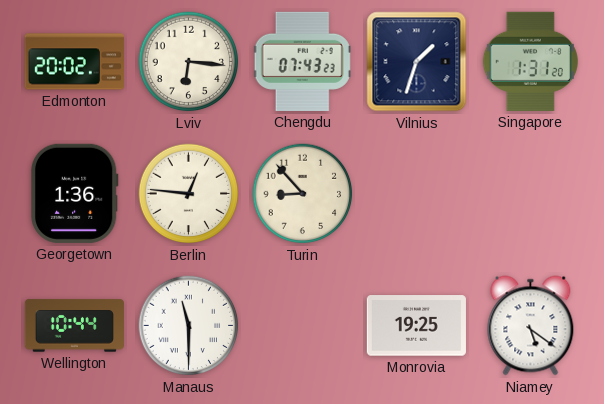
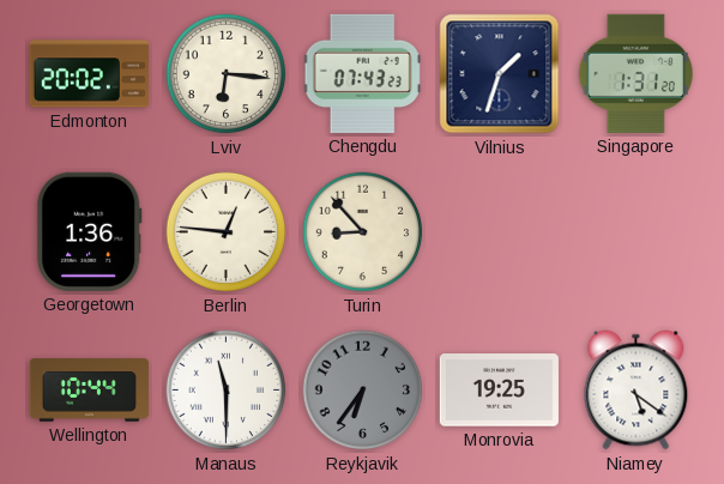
Reykjavik: none -> 6:36 (363, 391)
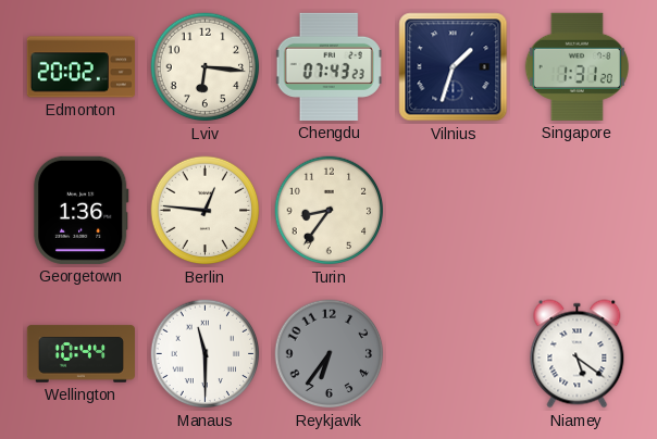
Turin: 8:53 -> 8:36 (330, 211)
Monrovia: 19:25 -> none (499, 391)
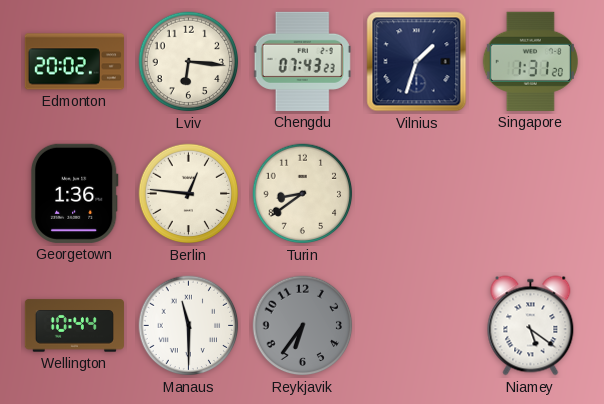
Turin: 8:36 -> 8:39 (303, 194)
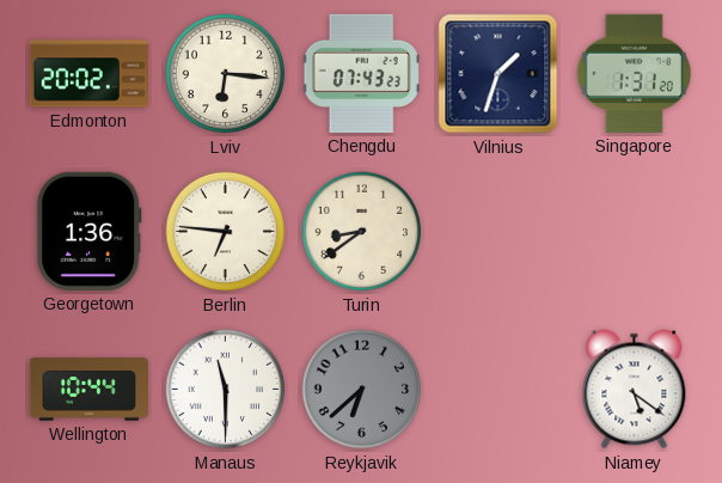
Berlin: 12:46 -> 6:46 (226, 232)
Reykjavik: 6:36 -> 6:38 (362, 390)
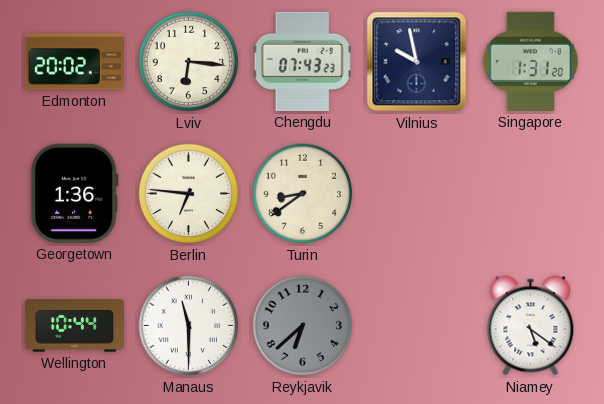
Vilnius: 1:33 -> 9:58 (417, 62)
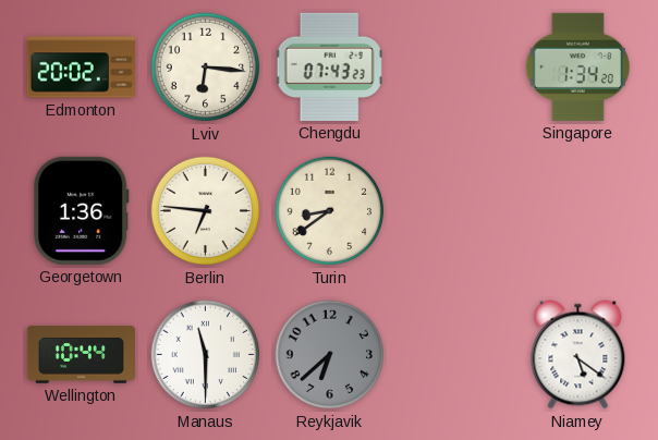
Vilnius: 9:58 -> none (417, 62)
Singapore: 1:31 -> 1:34 (577, 66)
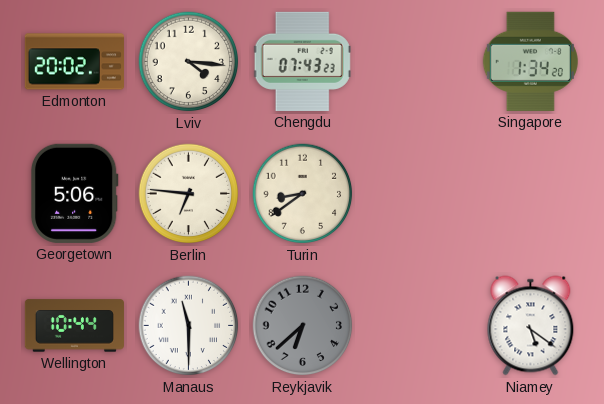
Lviv: 6:16 -> 4:16 (189, 62)
Georgetown: 1:36 -> 5:06 (74, 193)
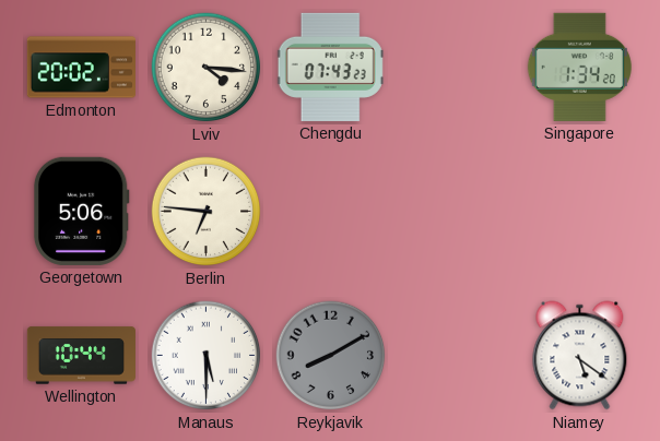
Turin: 8:39 -> none (303, 194)
Manaus: 11:30 -> 5:30 (207, 356)
Reykjavik: 6:38 -> 8:10 (331, 356)
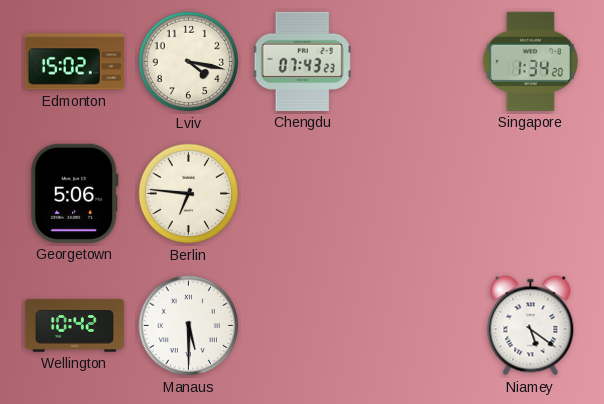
Edmonton: 20:02 -> 15:02 (74, 62)
Lviv: 4:16 -> 4:17 (189, 62)
Wellington: 10:44 -> 10:42 (74, 326)
Reykjavik: 8:10 -> none (331, 356)
